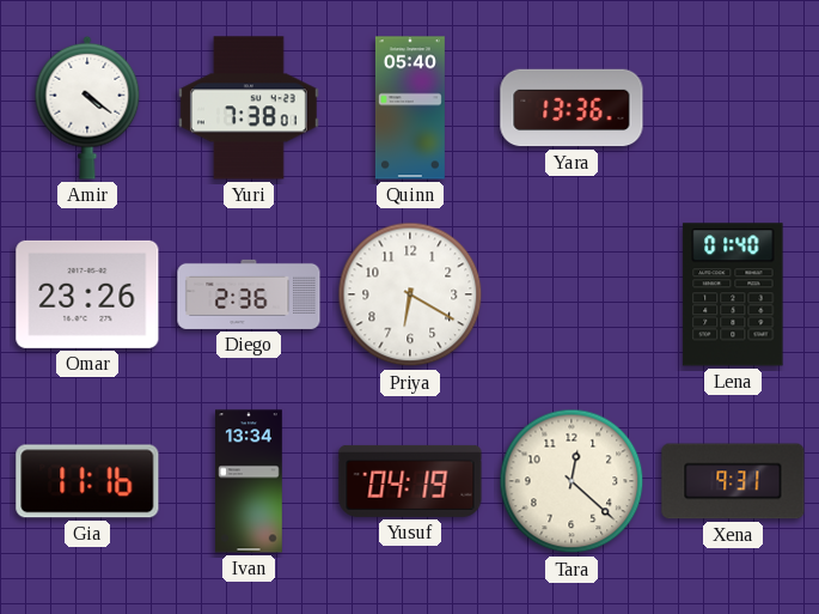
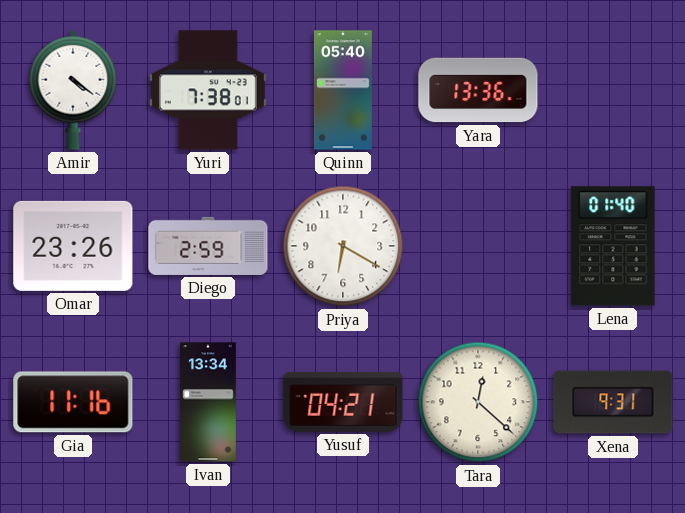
Diego: 2:36 -> 2:59 (208, 246)
Yusuf: 04:19 -> 04:21 (343, 402)
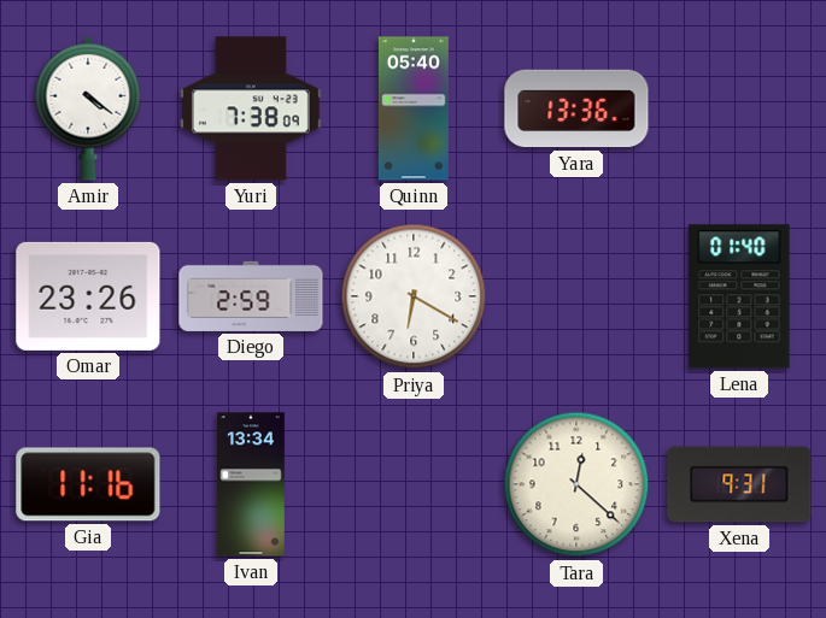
Yuri: 7:38:01 -> 7:38:09 (251, 108)
Yusuf: 04:21 -> none (343, 402)
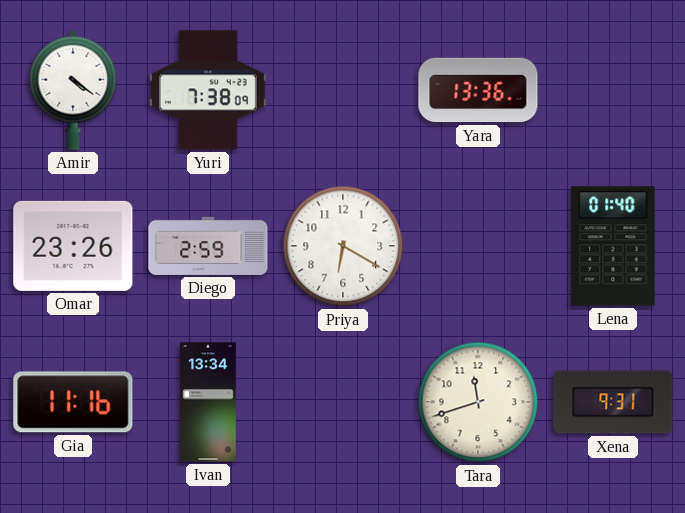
Quinn: 05:40 -> none (414, 108)
Tara: 12:22 -> 11:42 (478, 402)
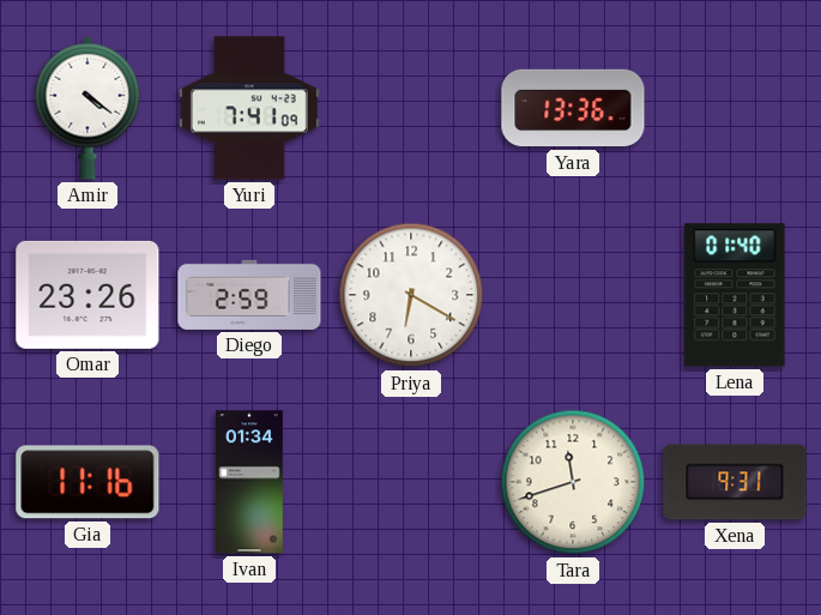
Yuri: 7:38 -> 7:41 (249, 108)
Ivan: 13:34 -> 01:34 (249, 482)
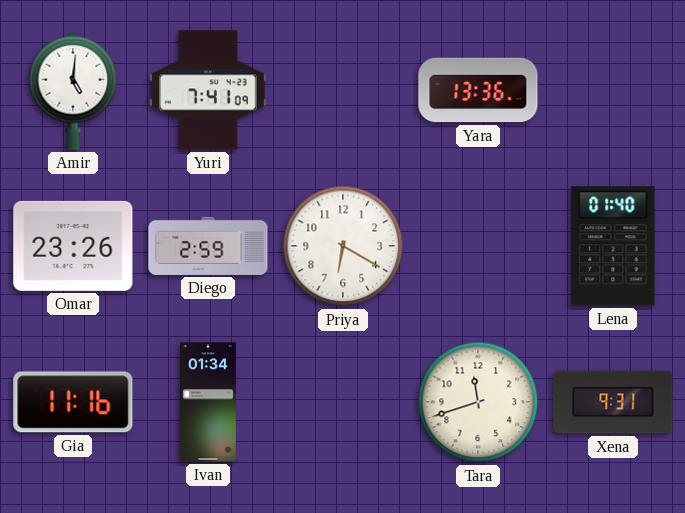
Amir: 4:21 -> 5:01 (73, 90)
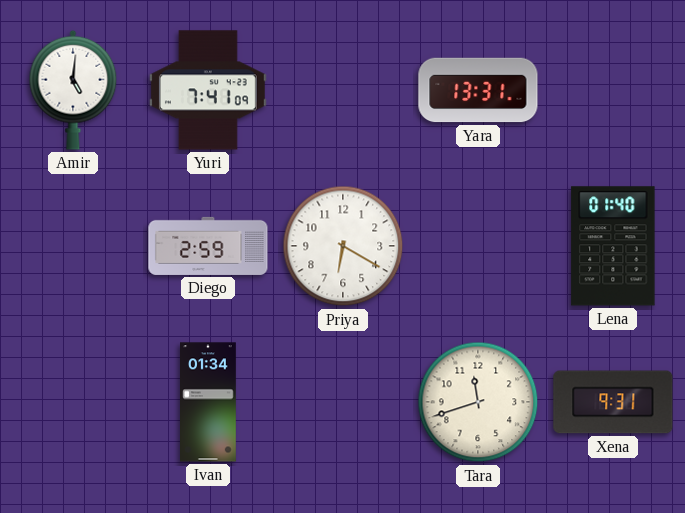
Yara: 13:36 -> 13:31 (478, 90)
Omar: 23:26 -> none (73, 246)
Gia: 11:16 -> none (73, 402)
